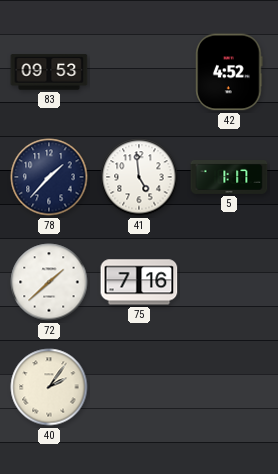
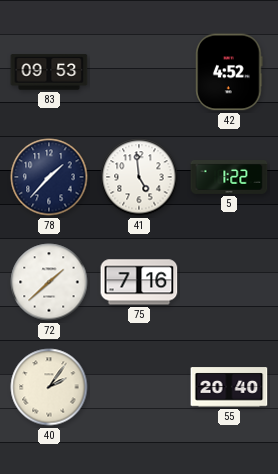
5: 1:17 -> 1:22 (229, 178)
55: none -> 20:40 (229, 387)
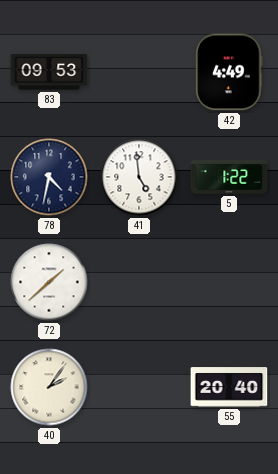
42: 4:52 -> 4:49 (229, 72)
78: 1:37 -> 4:32 (49, 177)
75: 7:16 -> none (139, 282)
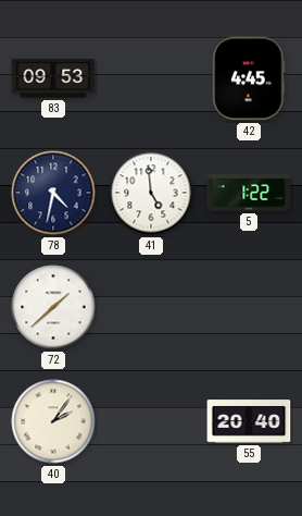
42: 4:49 -> 4:45 (249, 78)
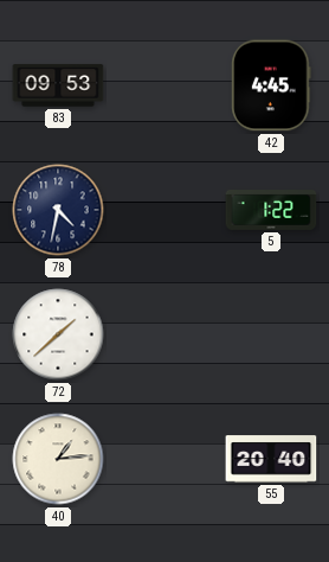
41: 4:59 -> none (151, 193)
40: 2:06 -> 1:14 (58, 459)
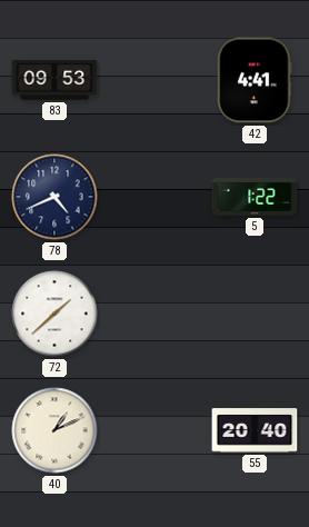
42: 4:45 -> 4:41 (255, 80)
78: 4:32 -> 4:41 (54, 197)
40: 1:14 -> 1:11 (54, 430)
